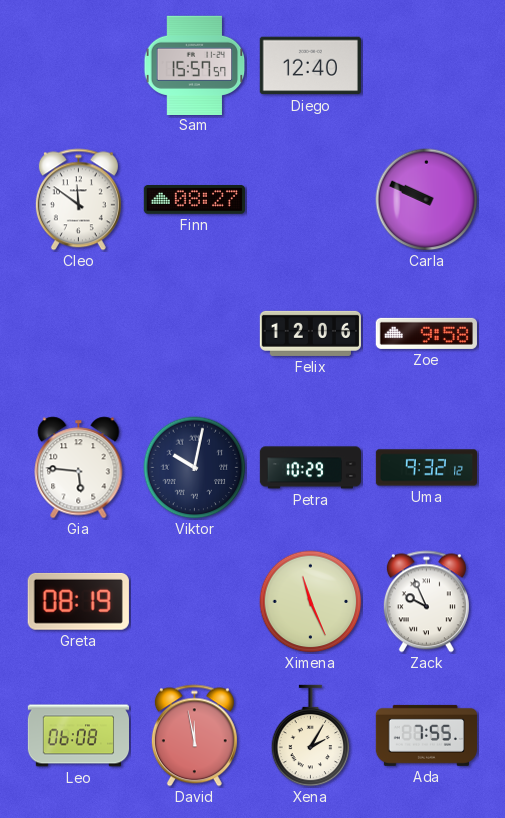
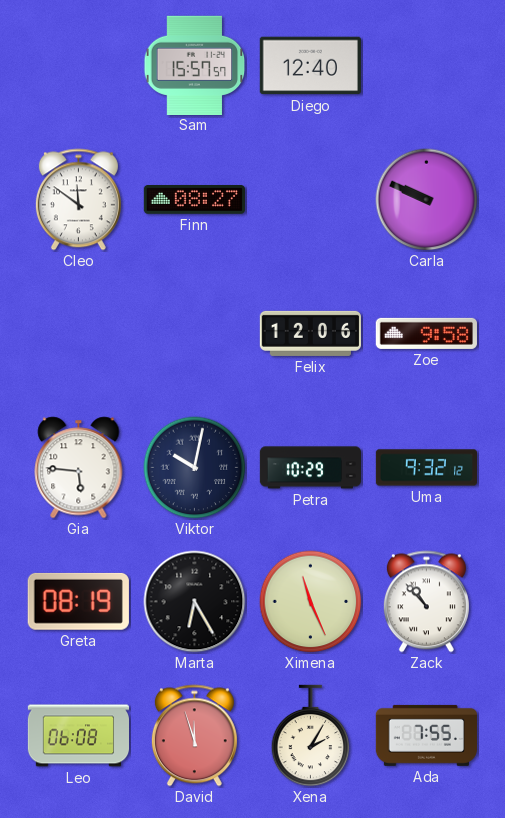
Marta: none -> 6:25 (195, 602)
Zack: 9:56 -> 10:53 (426, 602)
David: 11:58 -> 11:57 (194, 736)
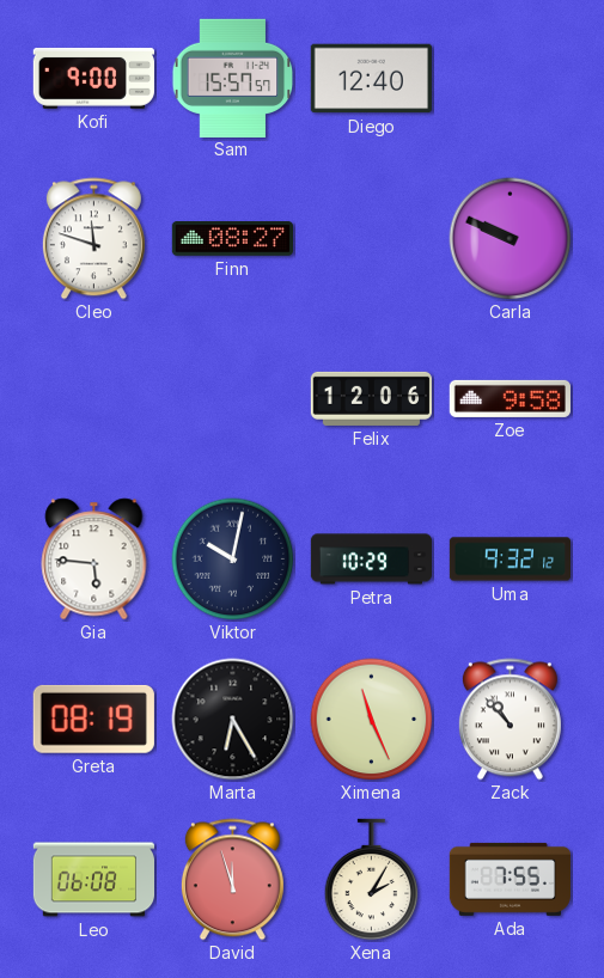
Kofi: none -> 9:00 (93, 78)
Cleo: 11:51 -> 11:48 (93, 239)
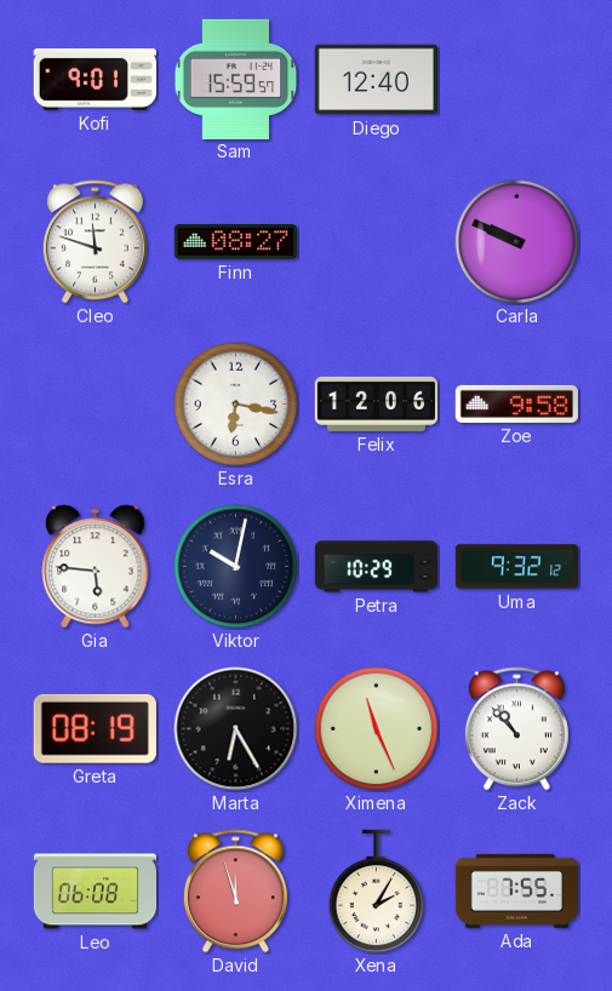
Kofi: 9:00 -> 9:01 (95, 79)
Sam: 15:57 -> 15:59 (236, 79)
Esra: none -> 6:17 (236, 405)
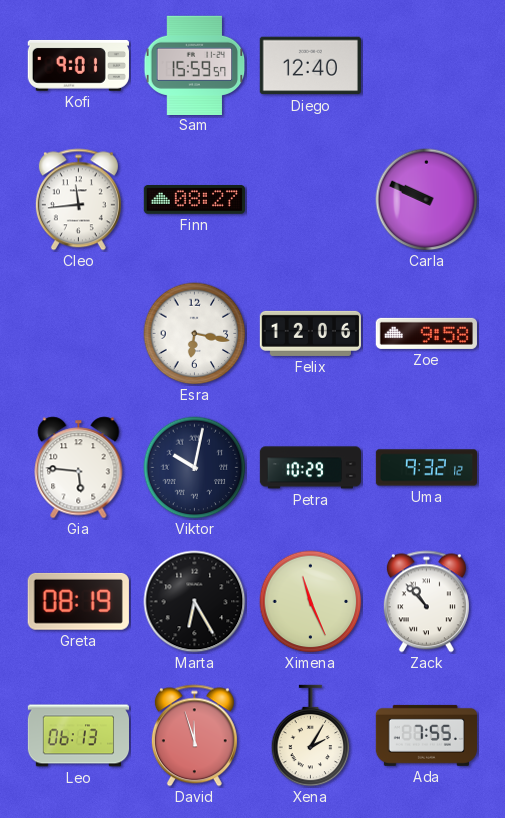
Cleo: 11:48 -> 11:44 (78, 200)
Leo: 06:08 -> 06:13 (78, 736)
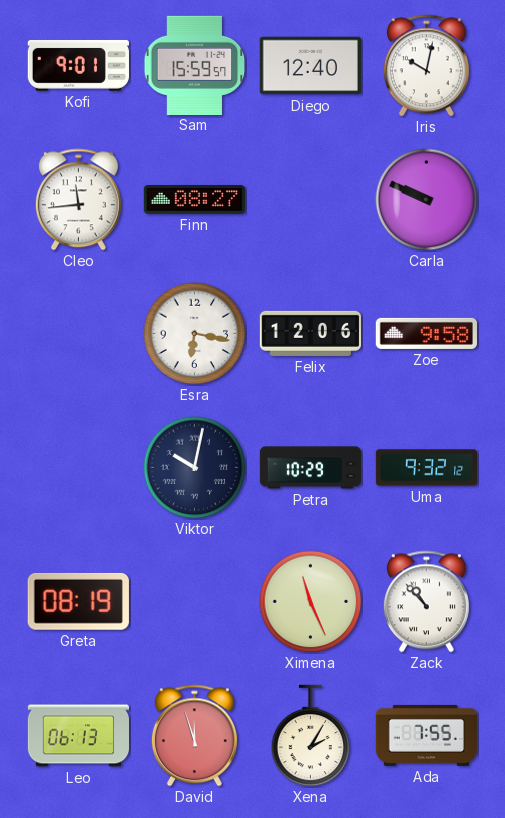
Iris: none -> 10:02 (426, 66)
Gia: 5:46 -> none (79, 468)
Marta: 6:25 -> none (195, 602)
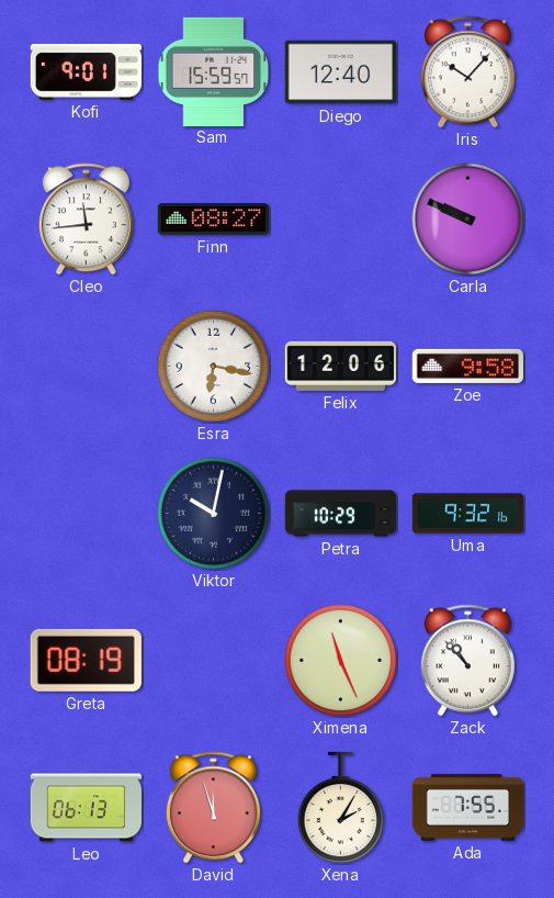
Iris: 10:02 -> 10:07 (467, 72)
Uma: 9:32:12 -> 9:32:16 (467, 514)
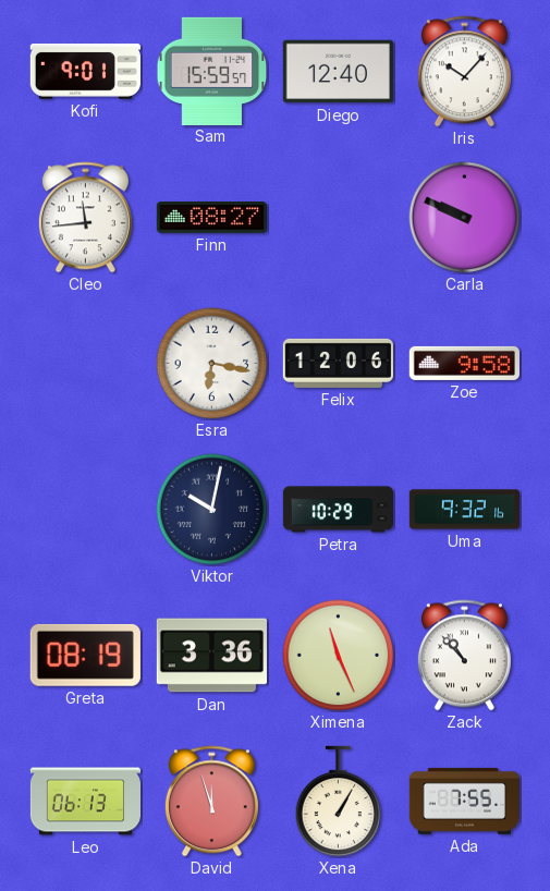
Dan: none -> 3:36 (211, 656)
Xena: 2:05 -> 1:05 (339, 802)
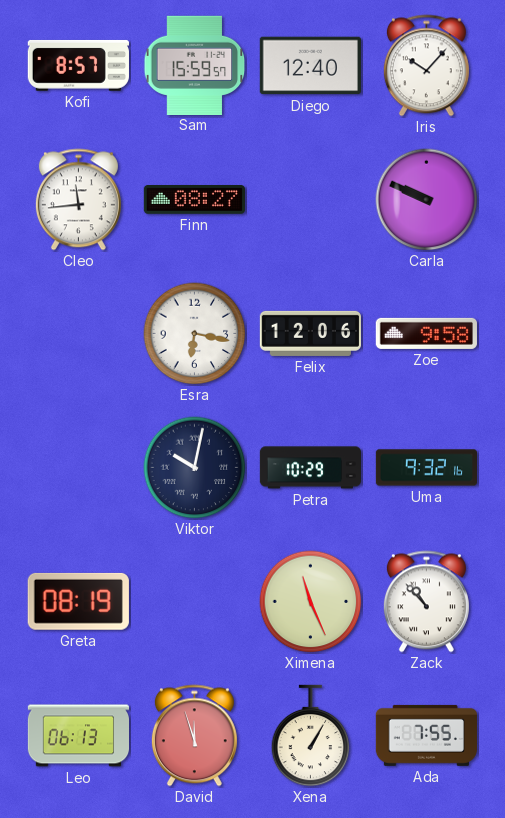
Kofi: 9:01 -> 8:57 (78, 65)
Dan: 3:36 -> none (211, 656)
